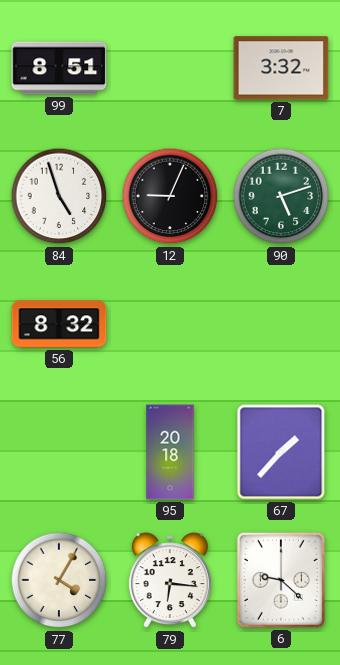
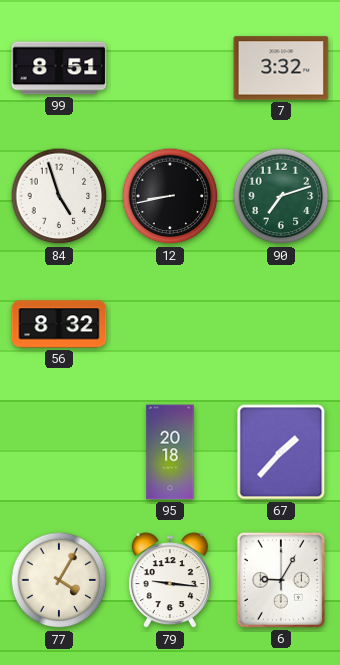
12: 9:04 -> 8:43 (170, 196)
90: 5:12 -> 7:12 (281, 196)
79: 6:16 -> 9:16 (170, 581)
6: 9:22 -> 9:05 (281, 580)
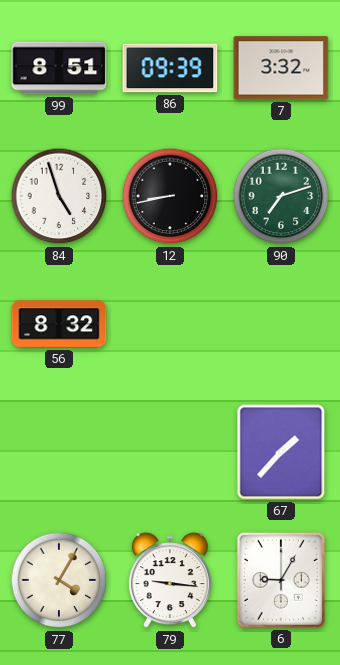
86: none -> 09:39 (170, 68)
95: 20:18 -> none (170, 452)
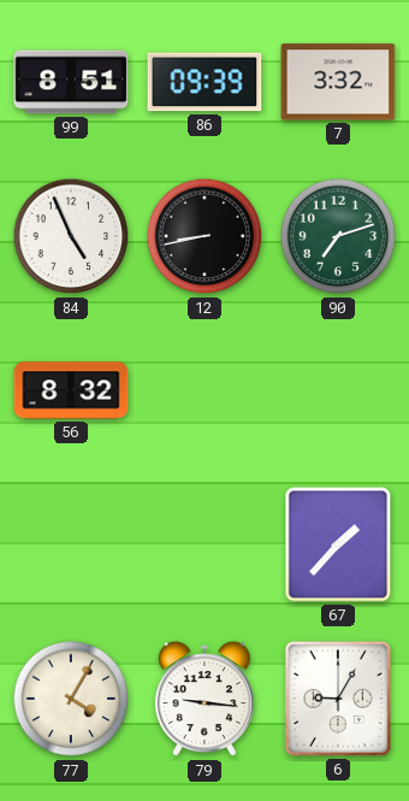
84: 4:57 -> 4:56 (71, 236)
